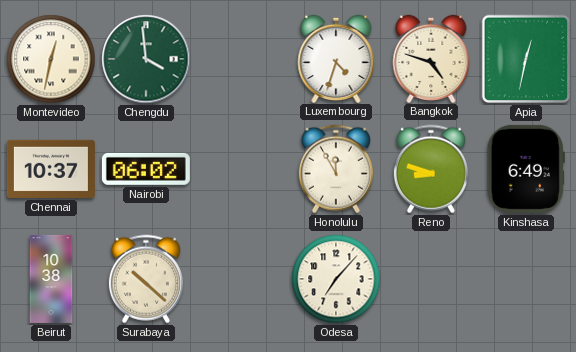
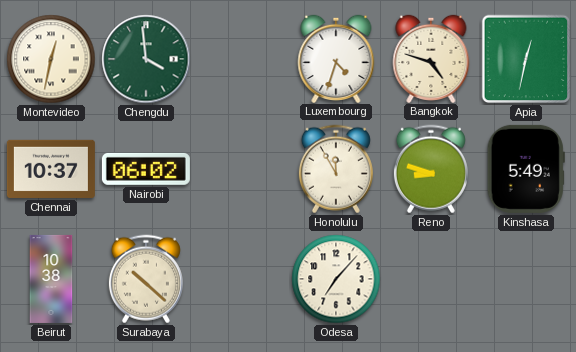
Kinshasa: 6:49 -> 5:49 (526, 169)
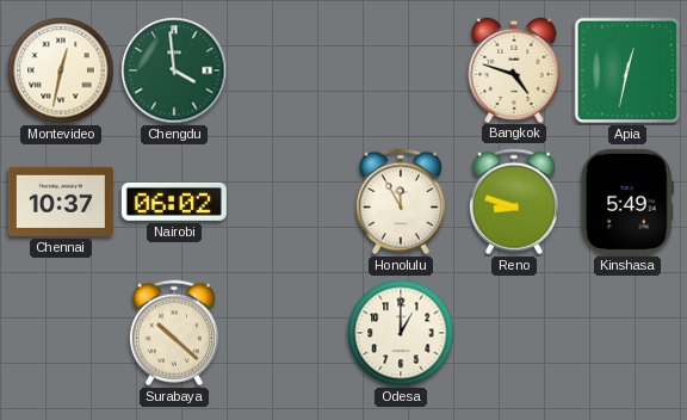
Luxembourg: 4:33 -> none (336, 58)
Beirut: 10:38 -> none (51, 279)
Odesa: 7:07 -> 1:00 (401, 333)
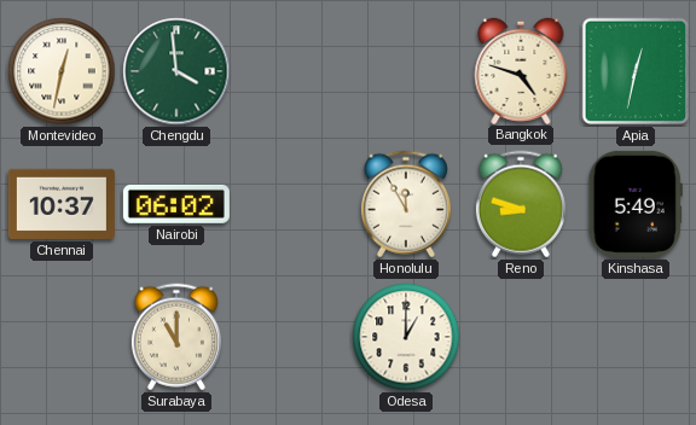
Surabaya: 10:22 -> 11:00 (176, 337)
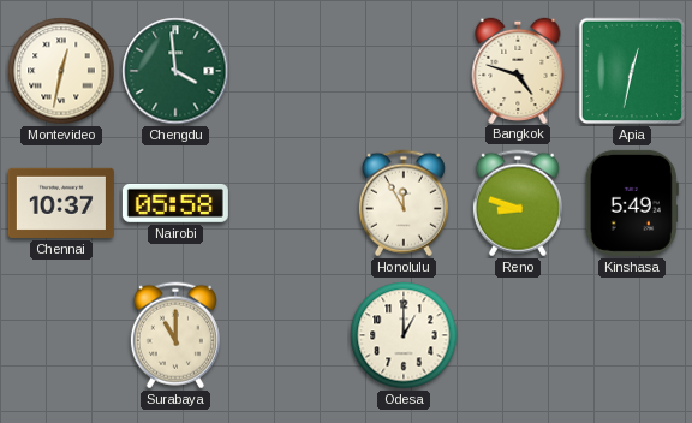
Nairobi: 06:02 -> 05:58 (175, 203)
